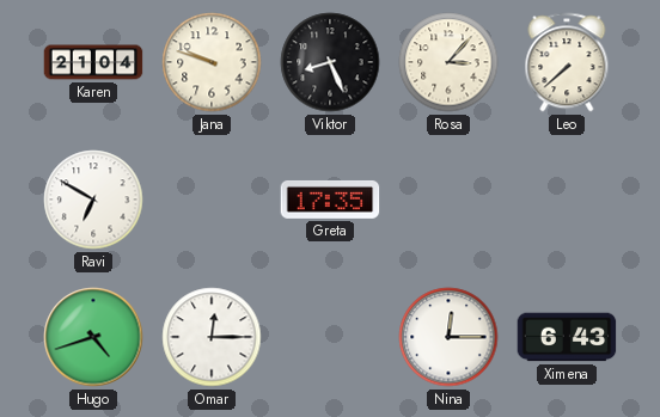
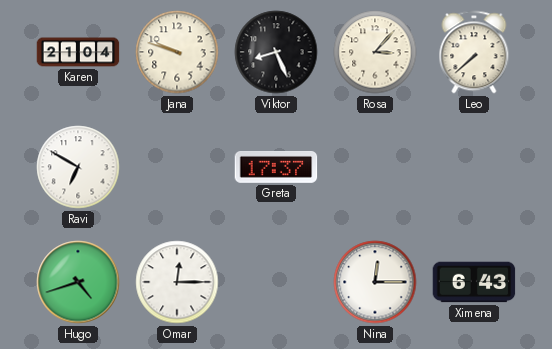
Greta: 17:35 -> 17:37 (276, 167)
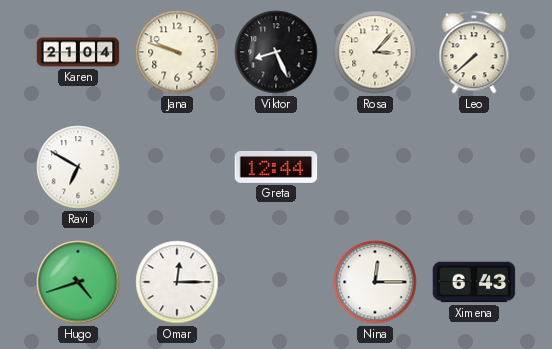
Greta: 17:37 -> 12:44 (276, 167)
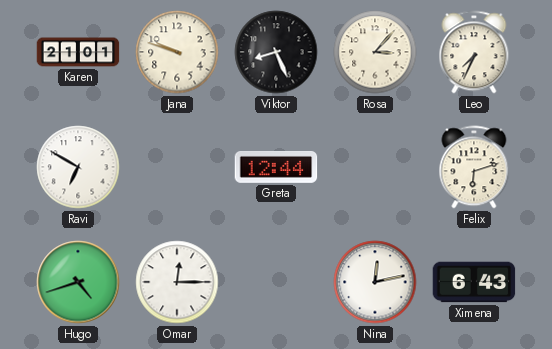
Karen: 21:04 -> 21:01 (78, 52)
Leo: 7:38 -> 7:34 (474, 52)
Felix: none -> 6:12 (474, 167)
Nina: 12:15 -> 12:13 (375, 282)
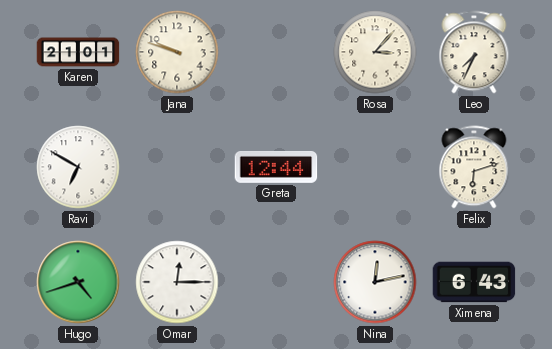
Viktor: 8:26 -> none (276, 52)
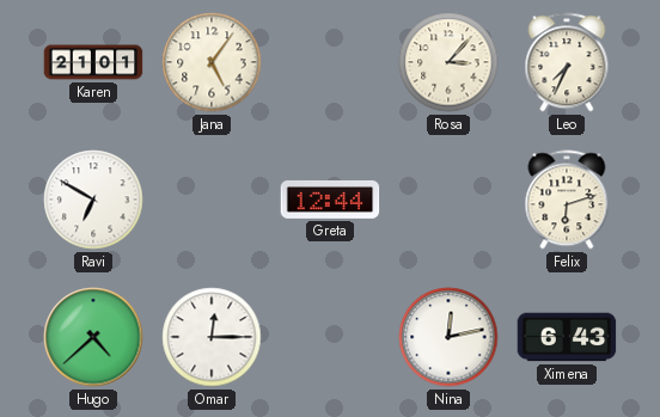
Jana: 9:48 -> 5:06 (212, 62)
Hugo: 4:42 -> 4:38 (93, 337)
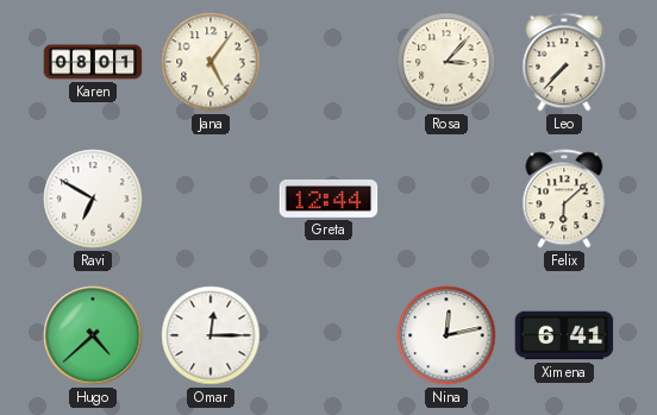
Karen: 21:01 -> 08:01 (93, 62)
Leo: 7:34 -> 7:37 (564, 62)
Felix: 6:12 -> 6:08 (564, 199)
Ximena: 6:43 -> 6:41 (564, 335)
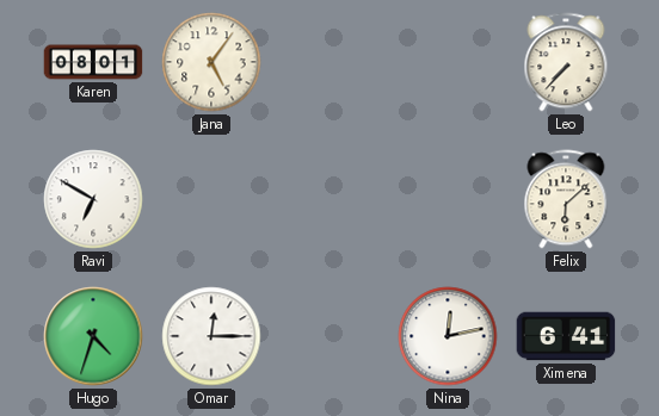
Rosa: 3:07 -> none (446, 62)
Greta: 12:44 -> none (328, 199)
Hugo: 4:38 -> 4:33 (93, 336)
